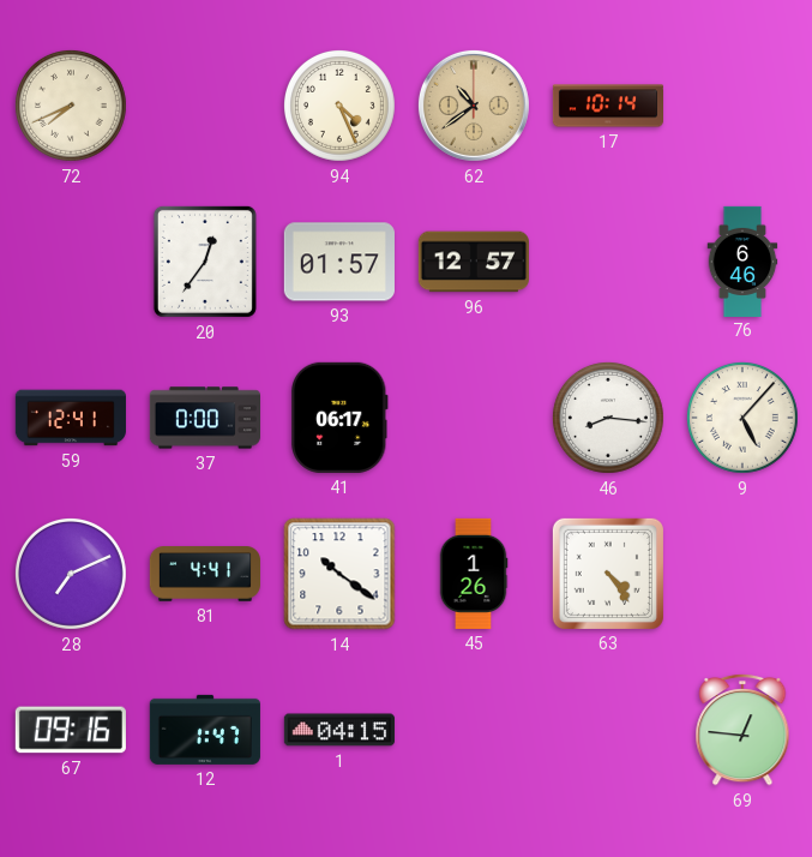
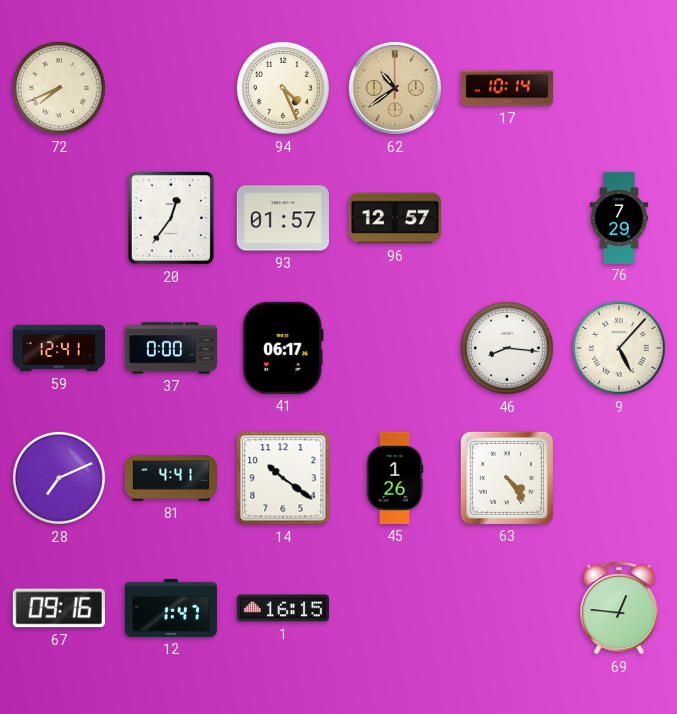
76: 6:46 -> 7:29 (619, 217)
1: 04:15 -> 16:15 (283, 608)
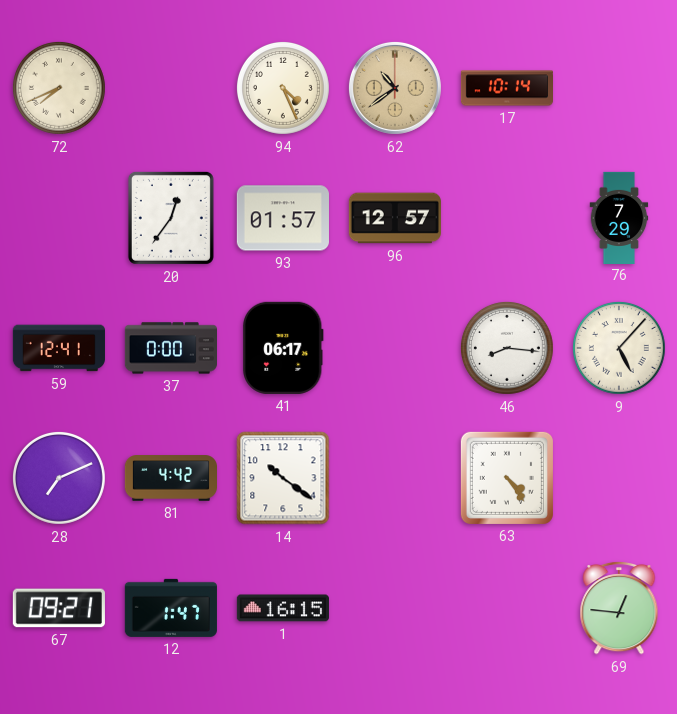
81: 4:41 -> 4:42 (170, 478)
45: 1:26 -> none (395, 478)
67: 09:16 -> 09:21 (59, 608)
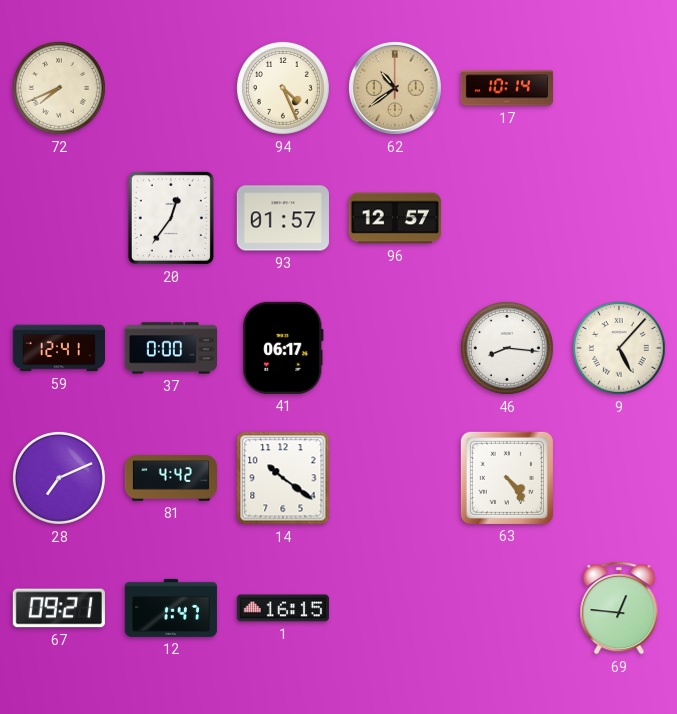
76: 7:29 -> none (619, 217)
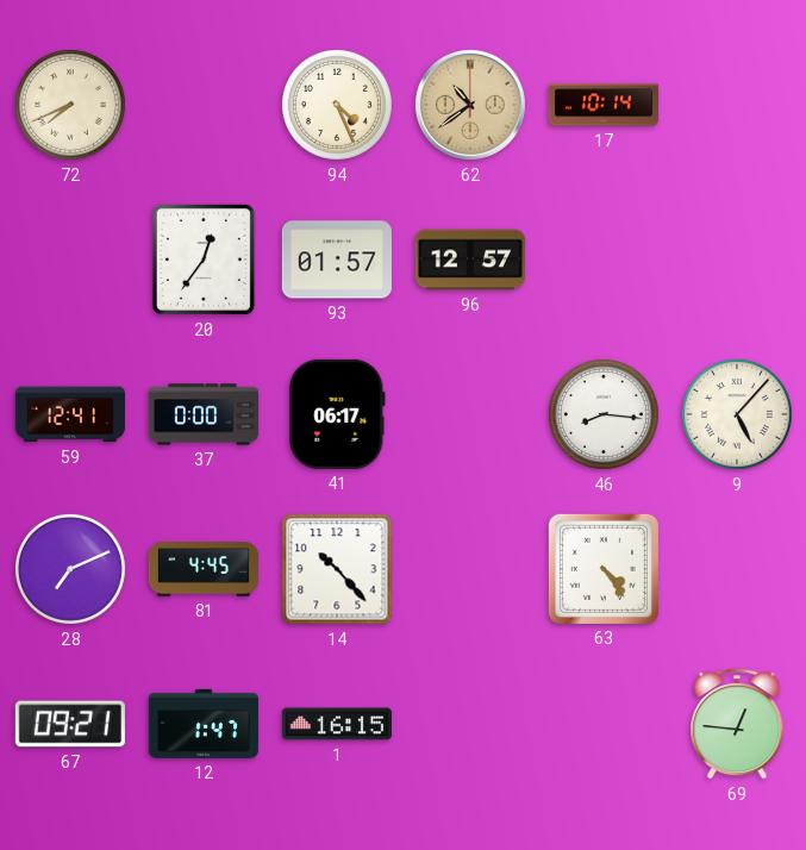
81: 4:42 -> 4:45 (202, 569)
14: 10:21 -> 10:23 (337, 569)
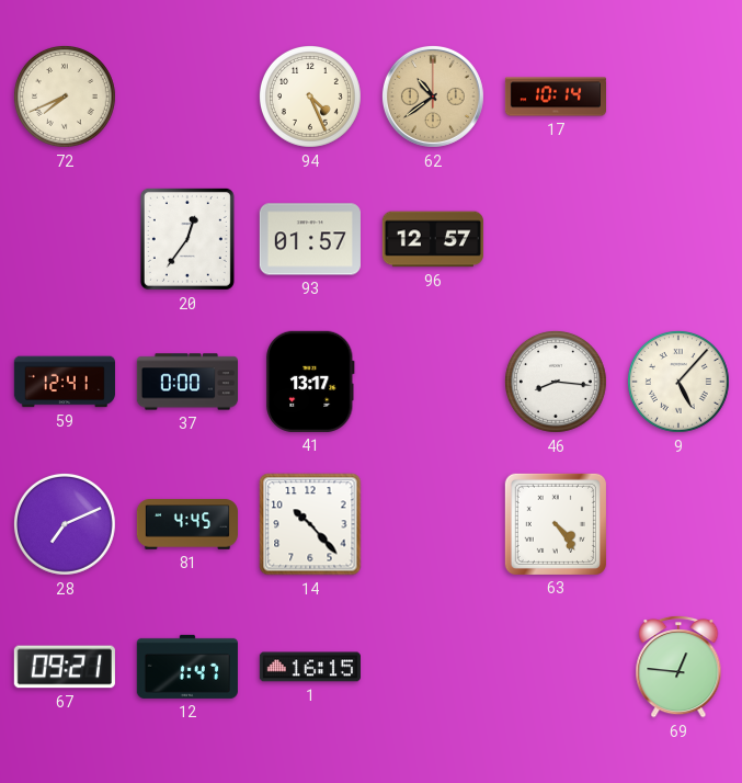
41: 06:17 -> 13:17 (310, 382)
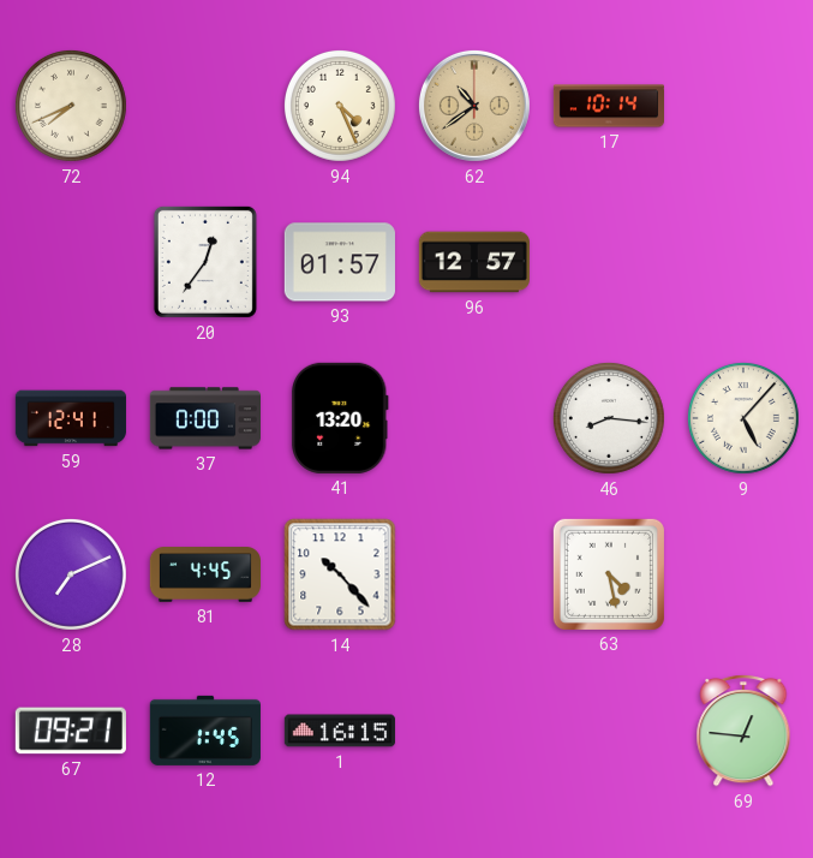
41: 13:17 -> 13:20 (340, 418)
63: 4:24 -> 4:28 (609, 574)
12: 1:47 -> 1:45 (205, 731)
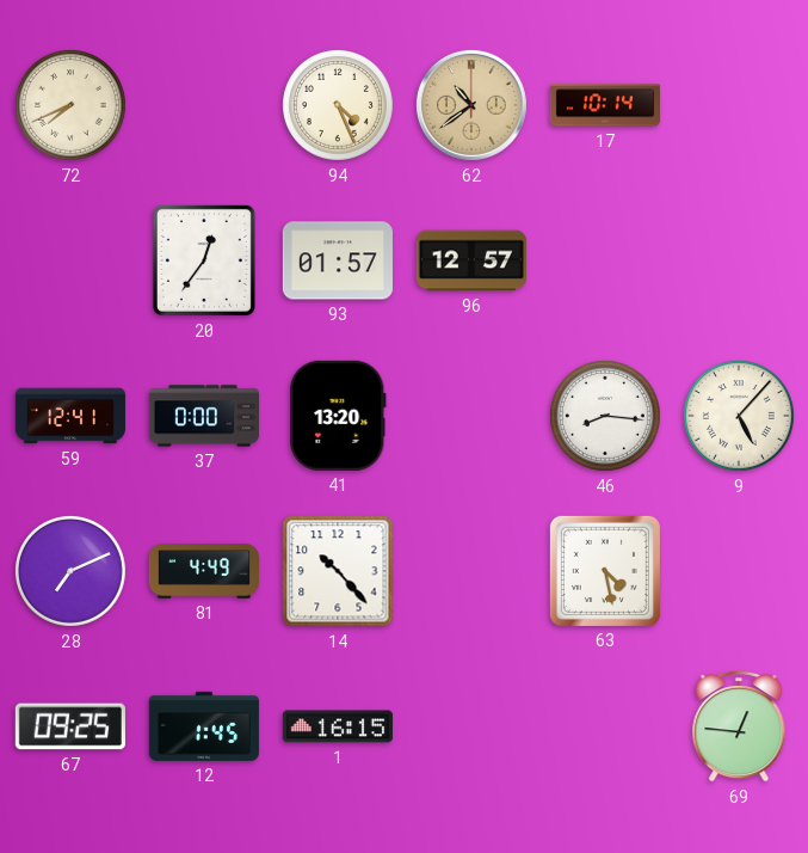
81: 4:45 -> 4:49 (203, 571)
67: 09:21 -> 09:25 (70, 726)
